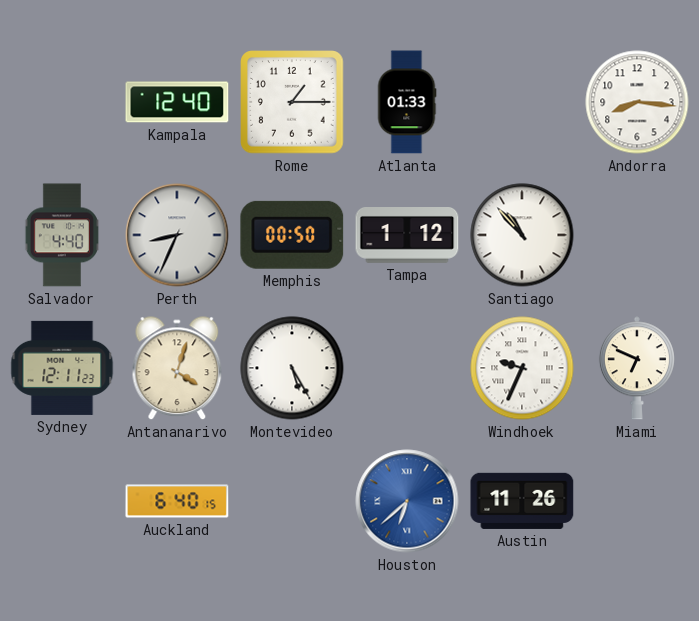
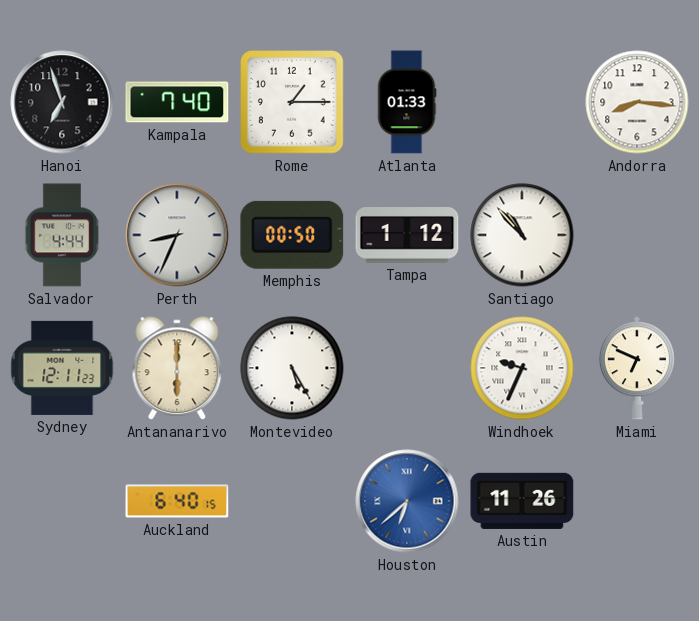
Hanoi: none -> 6:57 (62, 102)
Kampala: 12:40 -> 7:40 (177, 102)
Salvador: 4:40 -> 4:44 (62, 235)
Antananarivo: 4:03 -> 6:00 (177, 369)
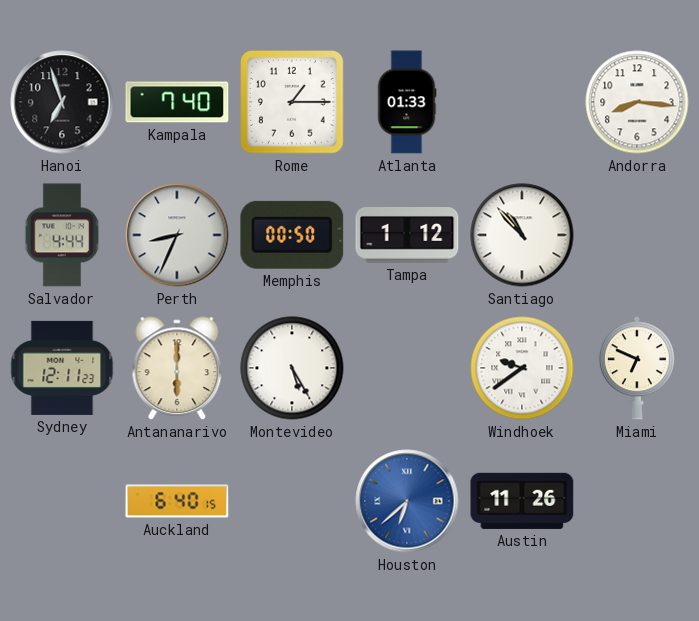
Windhoek: 9:34 -> 9:39 (522, 368)
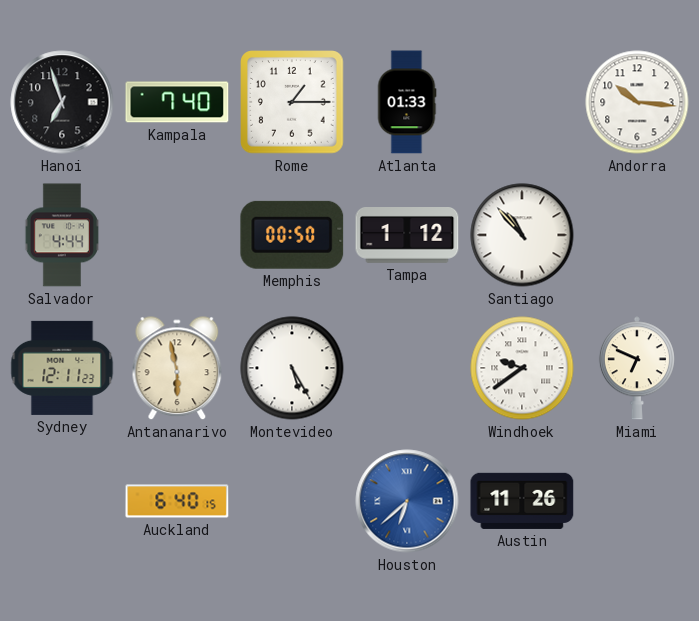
Andorra: 8:16 -> 10:16 (637, 102)
Perth: 8:34 -> none (177, 235)
Antananarivo: 6:00 -> 5:58 (177, 369)
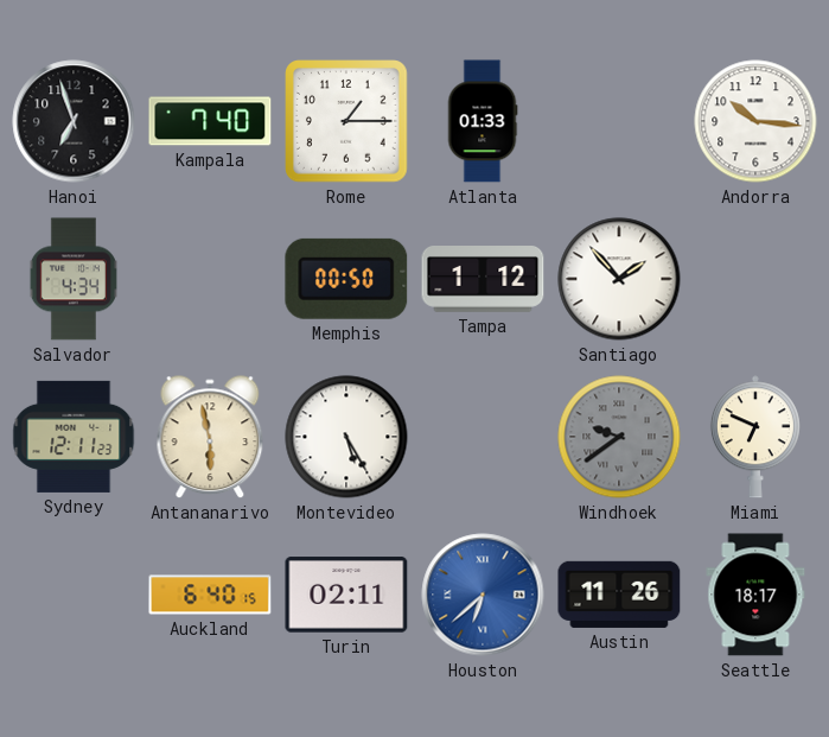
Salvador: 4:44 -> 4:34 (74, 279)
Santiago: 10:53 -> 1:53 (619, 279)
Windhoek dial: white -> grey (619, 437)
Turin: none -> 02:11 (346, 595)
Seattle: none -> 18:17 (755, 595)
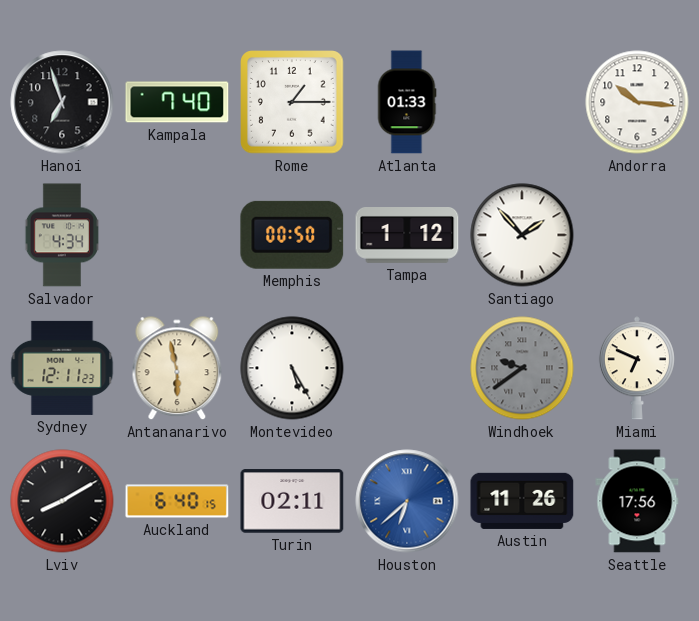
Lviv: none -> 8:10 (62, 501)
Seattle: 18:17 -> 17:56 (637, 501)
